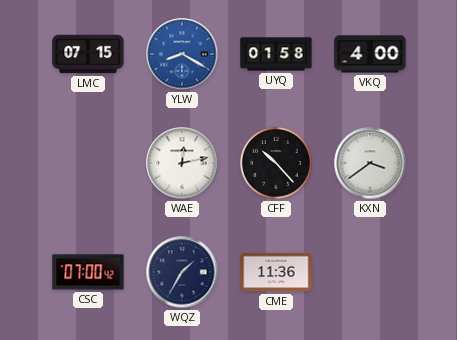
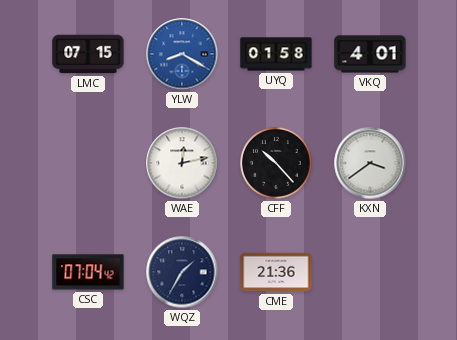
VKQ: 4:00 -> 4:01 (370, 54)
CSC: 07:00 -> 07:04 (88, 272)
CME: 11:36 -> 21:36 (276, 272)
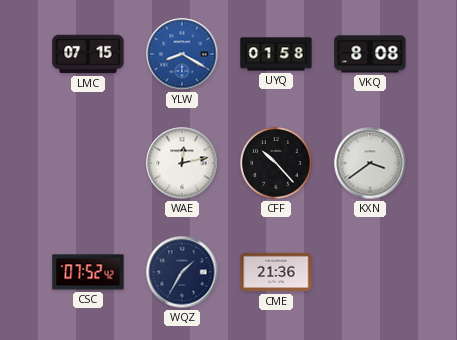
VKQ: 4:01 -> 8:08 (370, 54)
CSC: 07:04 -> 07:52 (88, 272)
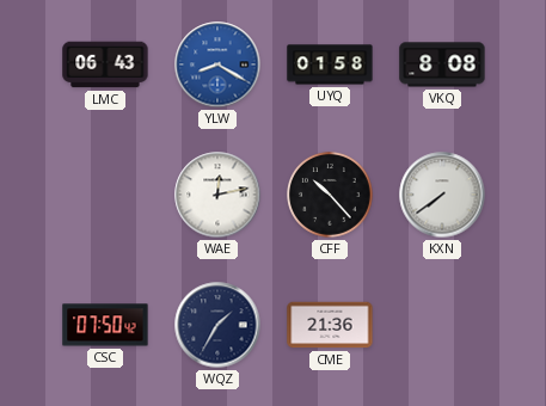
LMC: 07:15 -> 06:43 (105, 64)
KXN: 3:39 -> 7:39 (442, 195)
CSC: 07:52 -> 07:50 (105, 325)
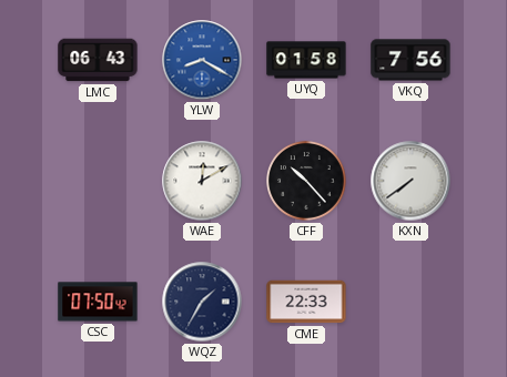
VKQ: 8:08 -> 7:56 (410, 60)
WAE: 12:13 -> 12:10 (202, 181)
CME: 21:36 -> 22:33 (306, 302)
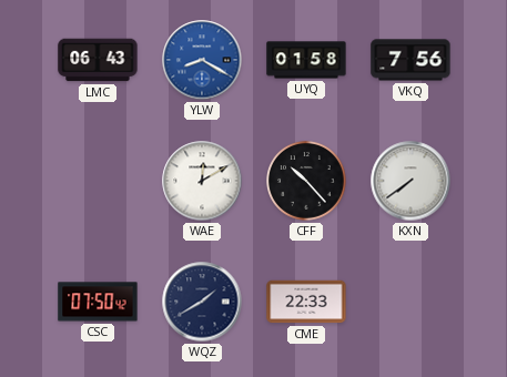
WQZ: 1:35 -> 1:40 (202, 302)
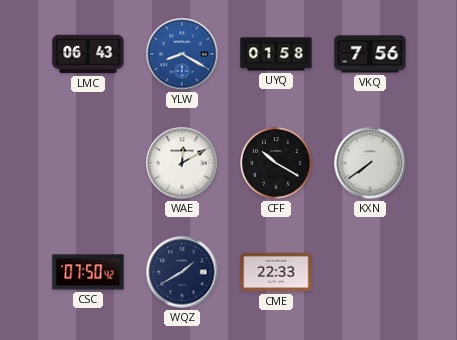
CFF: 10:23 -> 10:20 (277, 164)
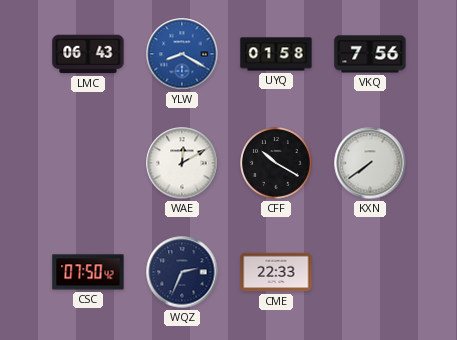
WQZ: 1:40 -> 2:34 (182, 272)
